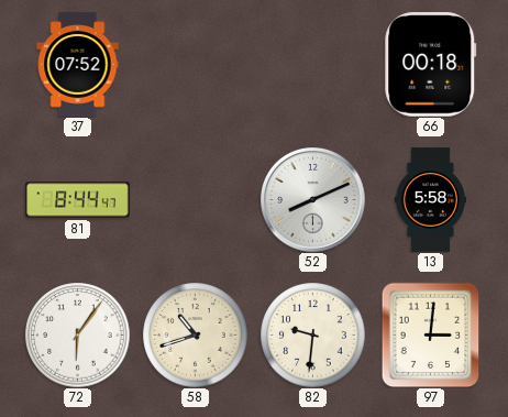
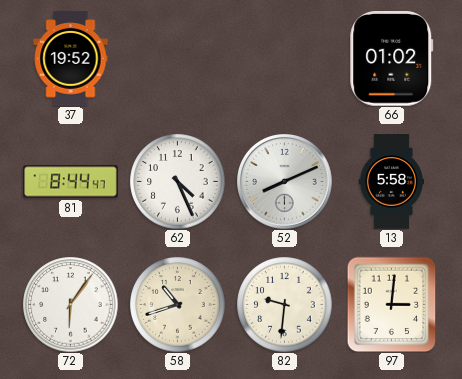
37: 07:52 -> 19:52 (71, 59)
66: 00:18 -> 01:02 (392, 59)
62: none -> 4:26 (177, 181)
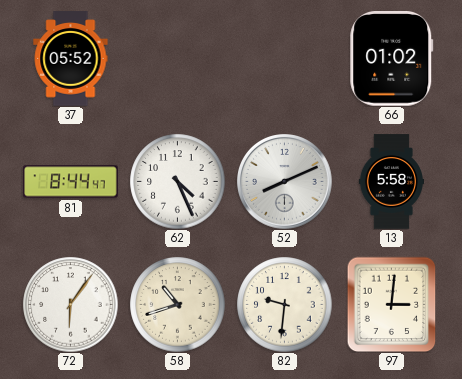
37: 19:52 -> 05:52 (71, 59)
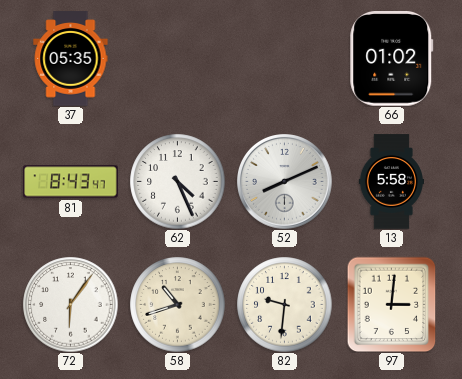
37: 05:52 -> 05:35 (71, 59)
81: 8:44 -> 8:43 (71, 182)
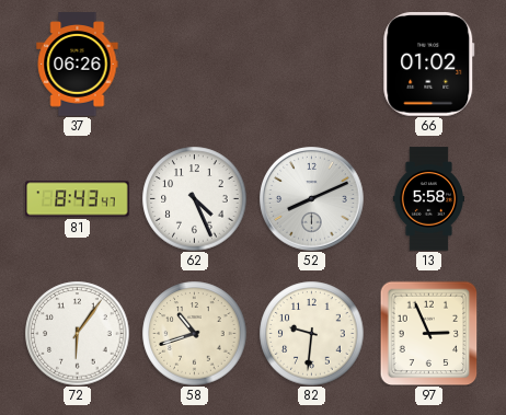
37: 05:35 -> 06:26 (78, 65)
97: 3:01 -> 2:56 (429, 333)
